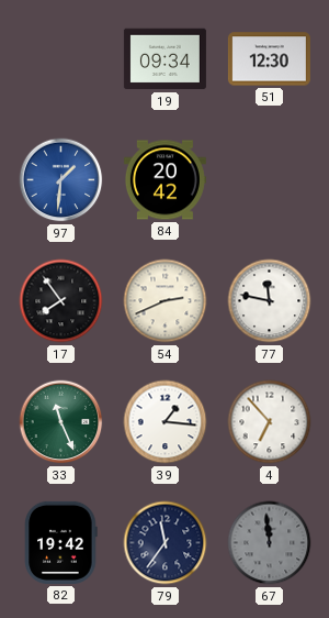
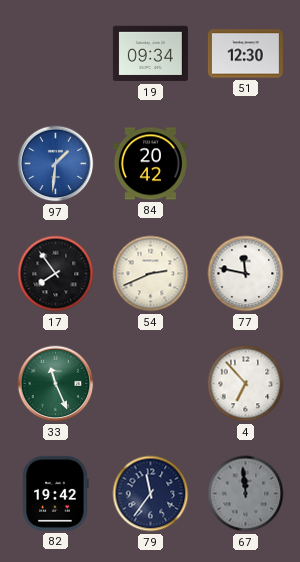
39: 1:16 -> none (166, 422)
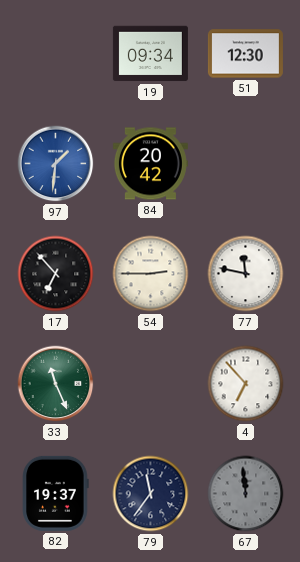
17: 7:54 -> 6:53 (56, 274)
54: 2:41 -> 2:45 (151, 274)
82: 19:42 -> 19:37 (56, 493)
